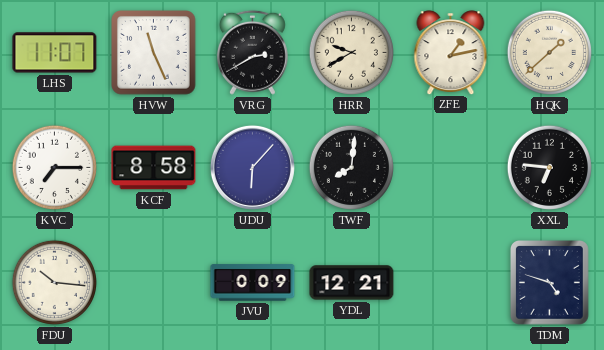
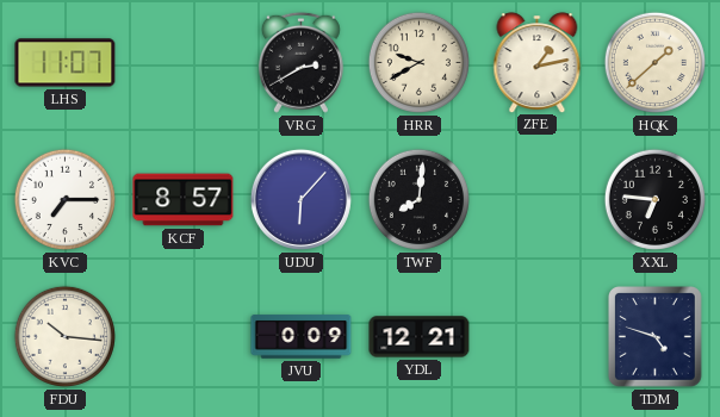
HVW: 11:26 -> none (154, 53)
KCF: 8:58 -> 8:57 (184, 200)
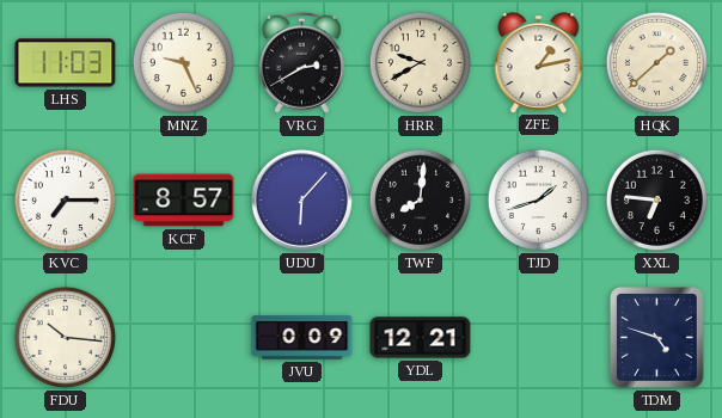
LHS: 11:07 -> 11:03 (66, 63)
MNZ: none -> 9:26 (183, 62)
TJD: none -> 1:42 (538, 199)
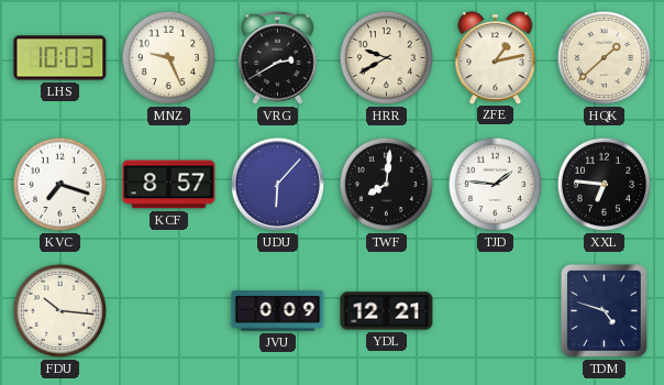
LHS: 11:03 -> 10:03 (60, 58)
KVC: 7:15 -> 7:18 (59, 184)
TJD: 1:42 -> 1:46 (495, 184)
